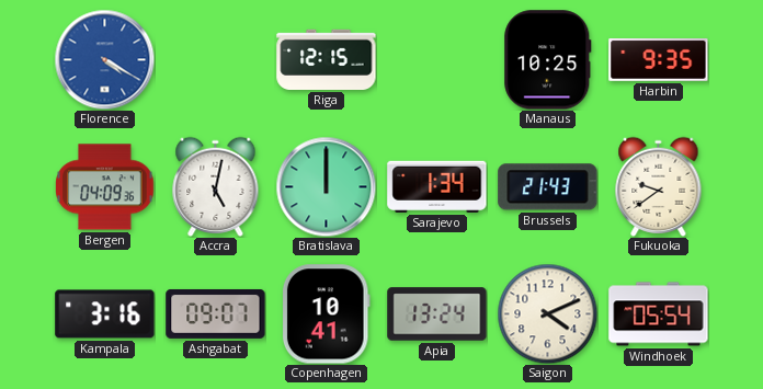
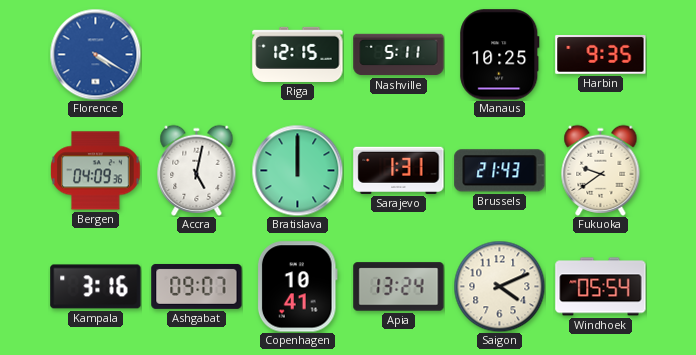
Nashville: none -> 5:11 (399, 55)
Sarajevo: 1:34 -> 1:31 (399, 170)
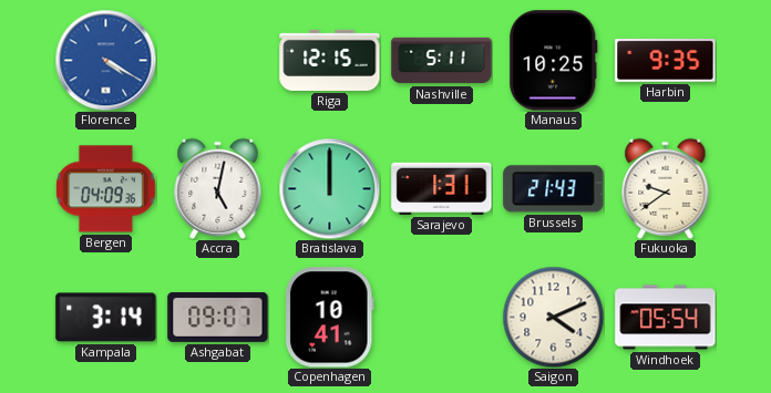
Kampala: 3:16 -> 3:14 (106, 318)
Apia: 13:24 -> none (399, 287)
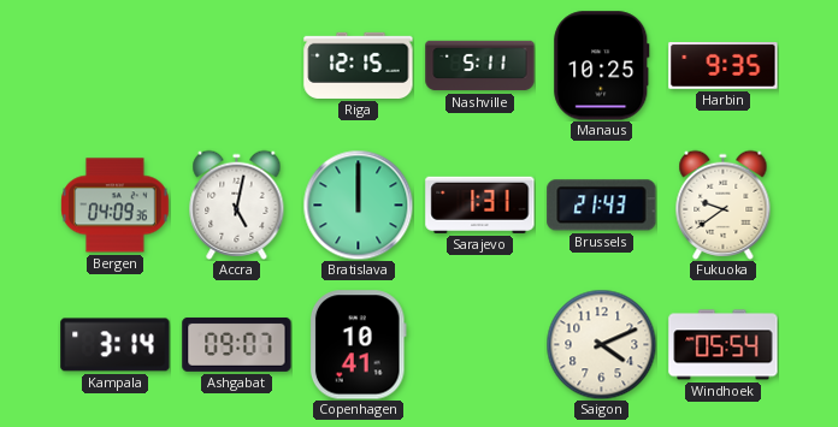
Florence: 4:20 -> none (105, 60)
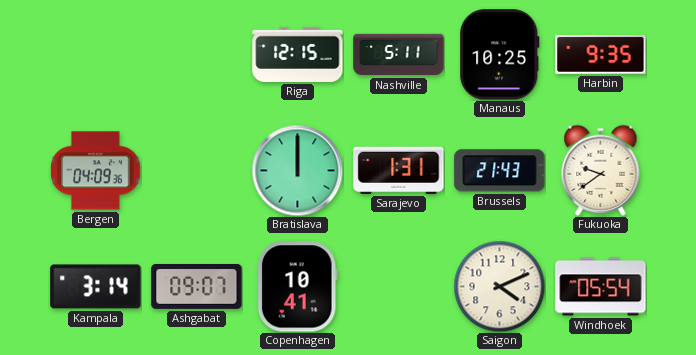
Accra: 5:02 -> none (237, 204)
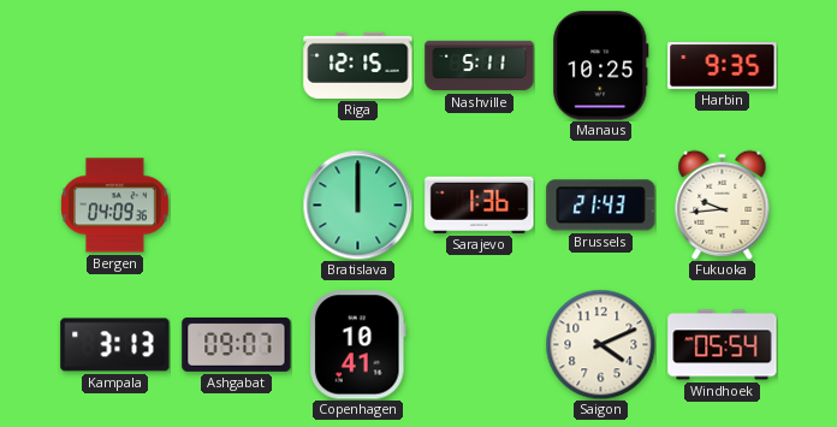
Sarajevo: 1:31 -> 1:36 (480, 204)
Fukuoka: 9:39 -> 9:44 (723, 204)
Kampala: 3:14 -> 3:13 (115, 345)
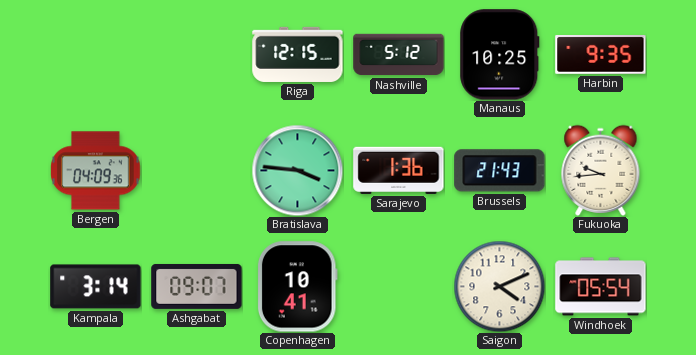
Nashville: 5:11 -> 5:12 (399, 55)
Bratislava: 12:00 -> 3:46 (297, 170)
Kampala: 3:13 -> 3:14 (96, 287)
